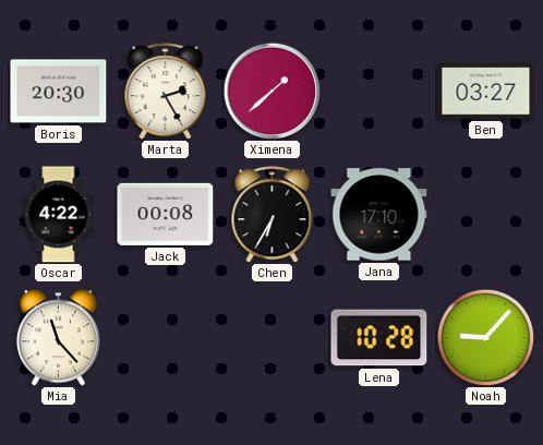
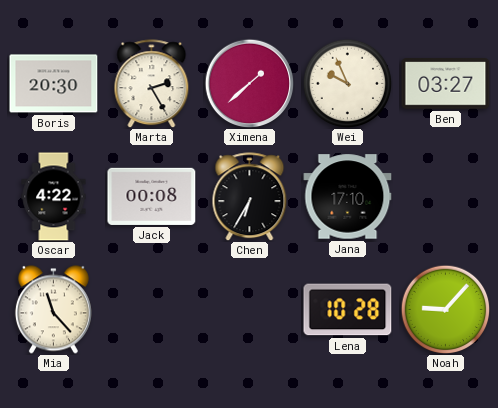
Wei: none -> 9:56 (347, 83)
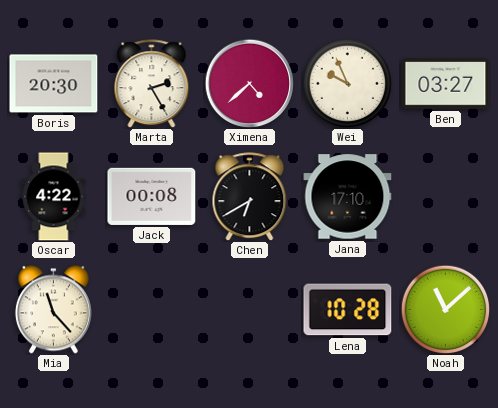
Ximena: 1:38 -> 4:38 (249, 83)
Chen: 6:35 -> 6:40 (250, 197)
Noah: 9:07 -> 11:08 (445, 309)
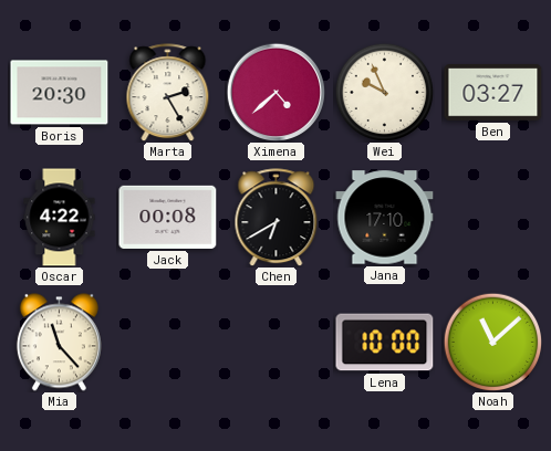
Lena: 10:28 -> 10:00 (385, 343)
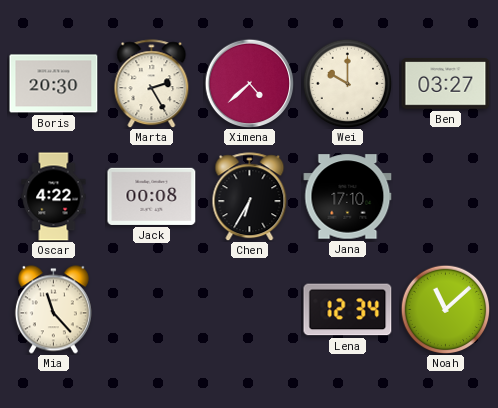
Wei: 9:56 -> 10:00 (347, 83)
Chen: 6:40 -> 6:35 (250, 197)
Lena: 10:00 -> 12:34 (348, 310)
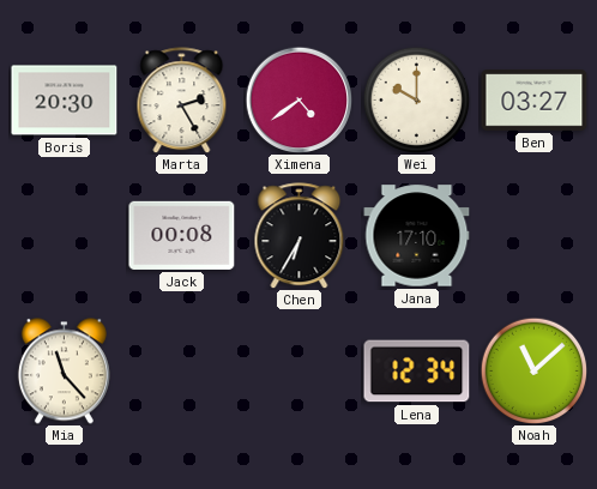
Ximena: 4:38 -> 4:39 (298, 99)
Oscar: 4:22 -> none (54, 197)
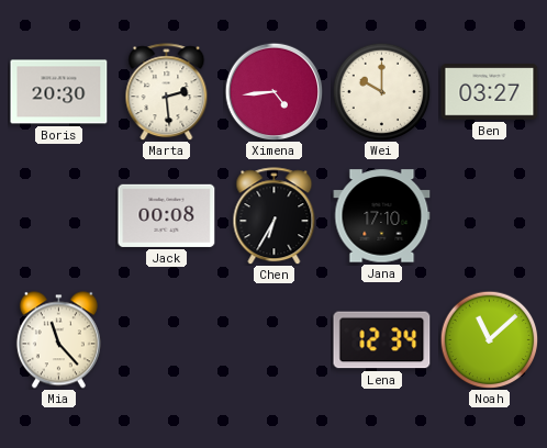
Marta: 2:25 -> 2:29 (167, 92)
Ximena: 4:39 -> 4:44 (273, 91)
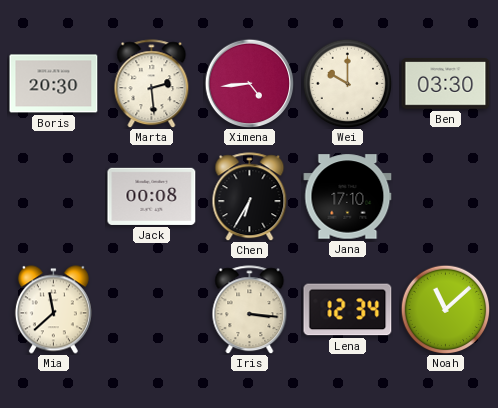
Ben: 03:27 -> 03:30 (446, 84)
Mia: 11:23 -> 11:38 (53, 310)
Iris: none -> 3:16 (250, 310)
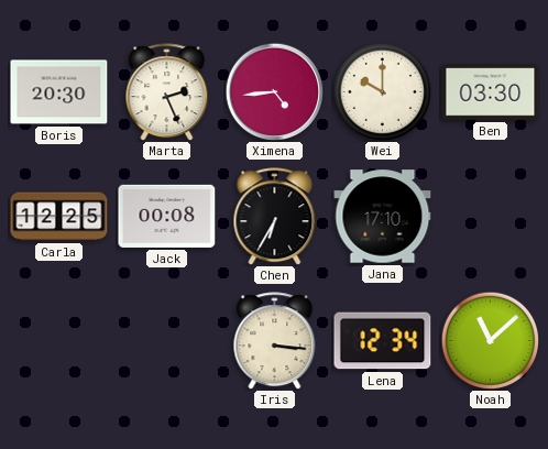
Marta: 2:29 -> 2:26 (167, 92)
Carla: none -> 12:25 (59, 217)
Mia: 11:38 -> none (53, 310)
